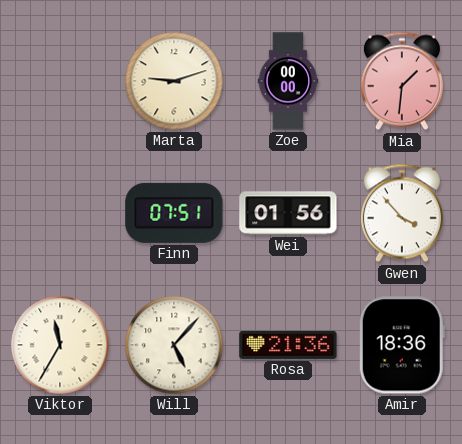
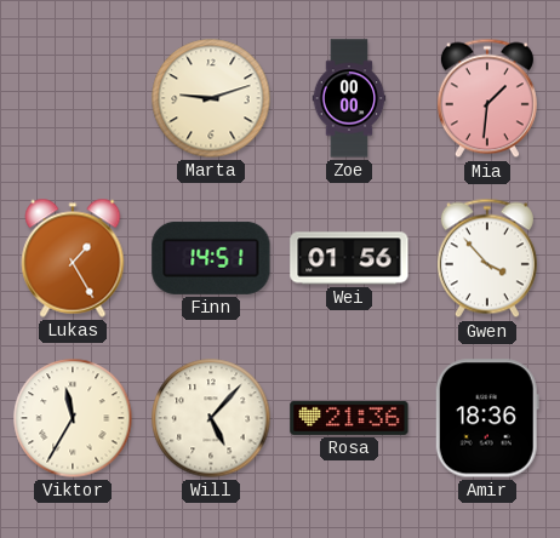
Lukas: none -> 1:25 (73, 258)
Finn: 07:51 -> 14:51 (211, 258)
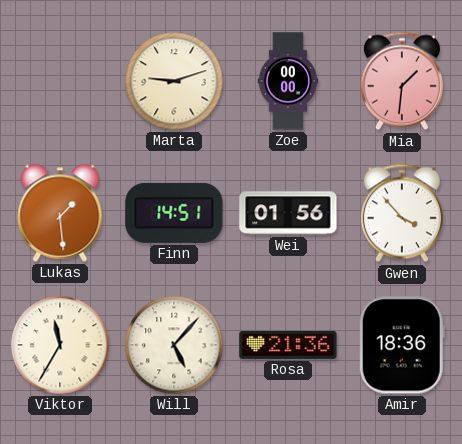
Lukas: 1:25 -> 1:29 (60, 213)
